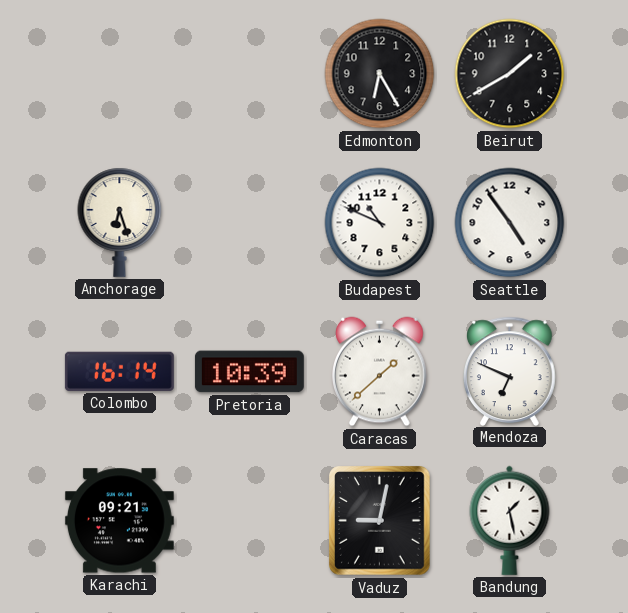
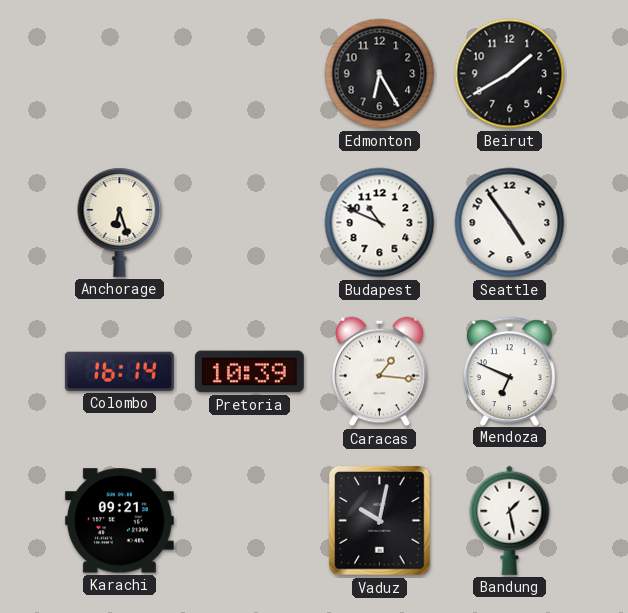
Caracas: 1:38 -> 1:16 (380, 372)
Vaduz: 9:02 -> 10:02 (380, 521)
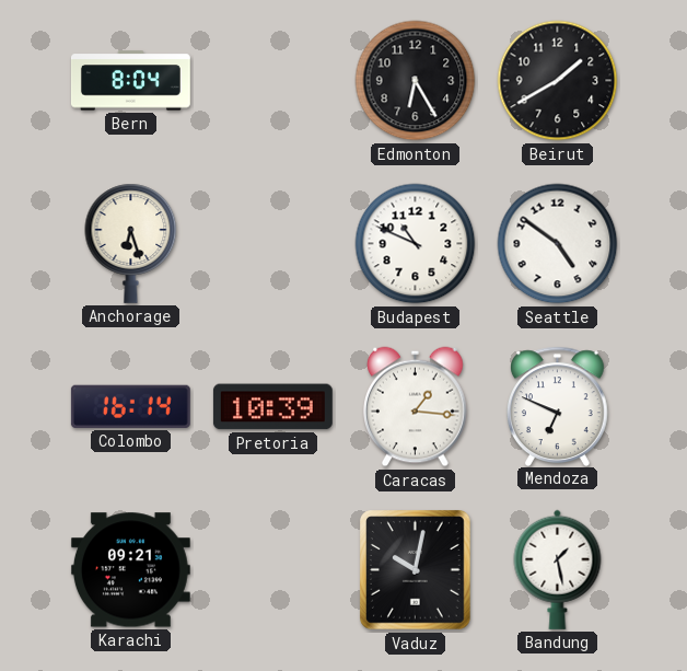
Bern: none -> 8:04 (130, 81)
Seattle: 4:54 -> 4:51 (558, 244)
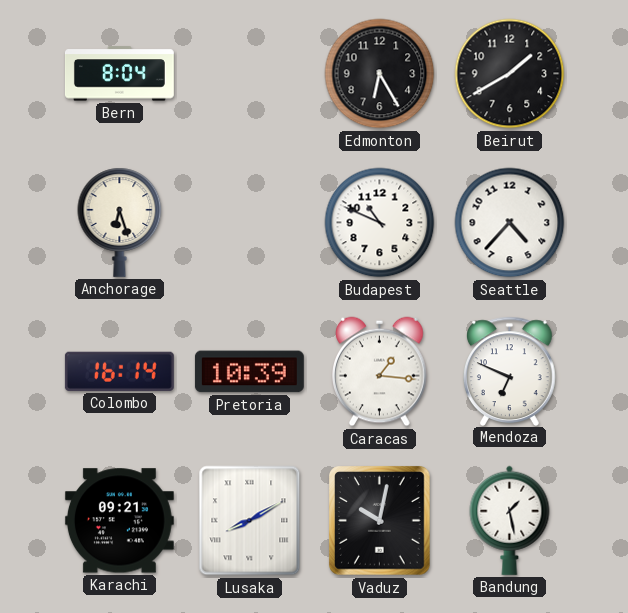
Seattle: 4:51 -> 4:37 (510, 223)
Lusaka: none -> 8:10 (250, 521)
